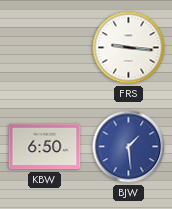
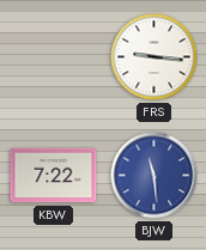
KBW: 6:50 -> 7:22 (54, 176)
BJW: 1:29 -> 11:29 (154, 176)
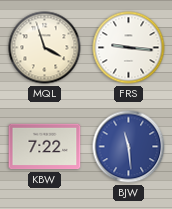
MQL: none -> 3:57 (45, 48)
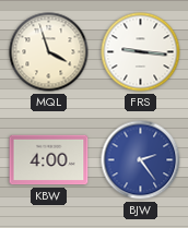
KBW: 7:22 -> 4:00 (49, 160)
BJW: 11:29 -> 2:24 (141, 160)
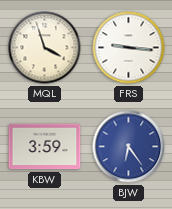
KBW: 4:00 -> 3:59 (45, 147)
BJW: 2:24 -> 6:24 (129, 147)
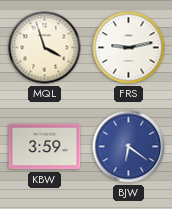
FRS: 9:16 -> 9:13 (129, 48)
BJW: 6:24 -> 6:21 (129, 147)
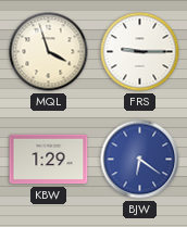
FRS: 9:13 -> 9:15 (140, 52)
KBW: 3:59 -> 1:29 (49, 160)
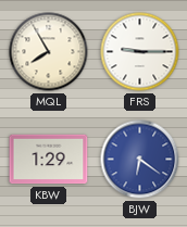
MQL: 3:57 -> 7:55 (49, 52)
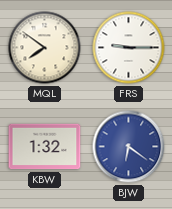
MQL: 7:55 -> 7:51 (45, 48)
KBW: 1:29 -> 1:32 (45, 147)
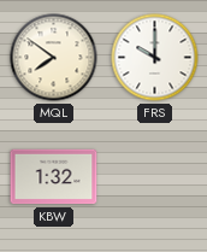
FRS: 9:15 -> 10:00 (155, 58)
BJW: 6:21 -> none (129, 147)
